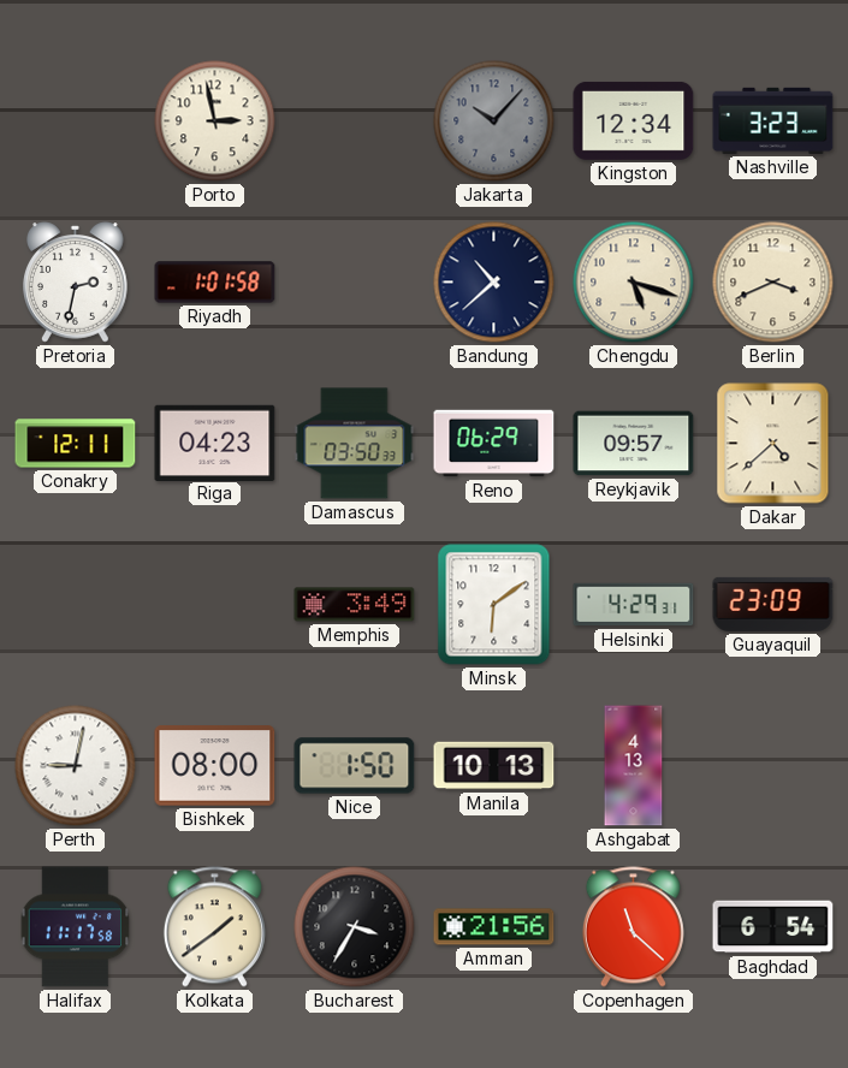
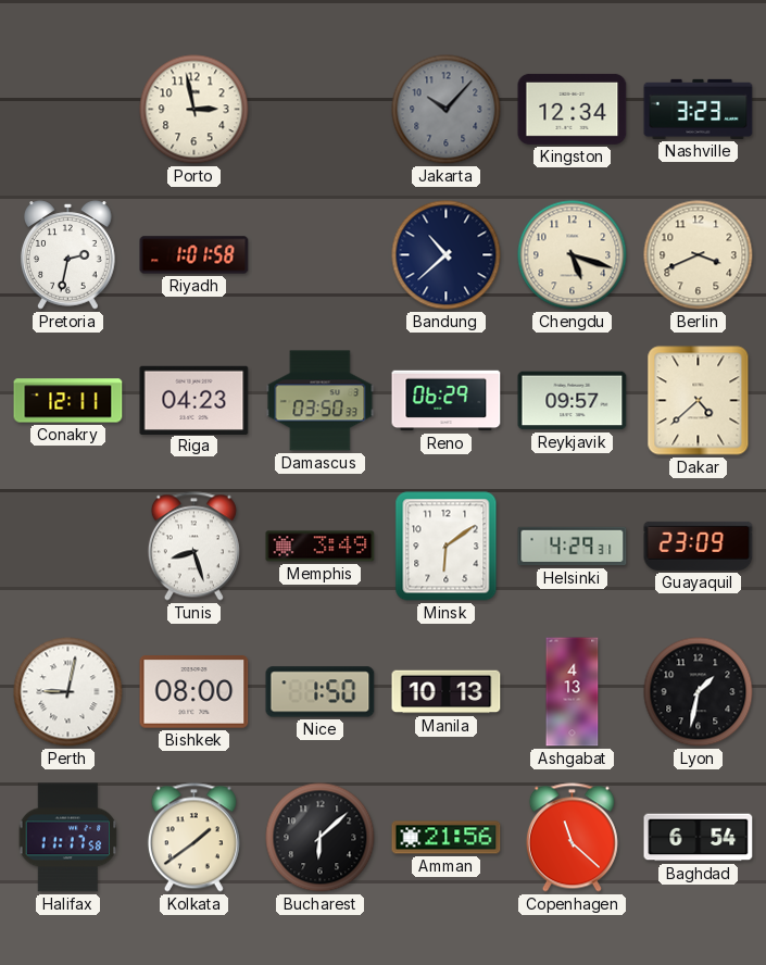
Tunis: none -> 8:27 (193, 547)
Lyon: none -> 1:32 (699, 692)
Bucharest: 3:35 -> 6:08 (321, 838)
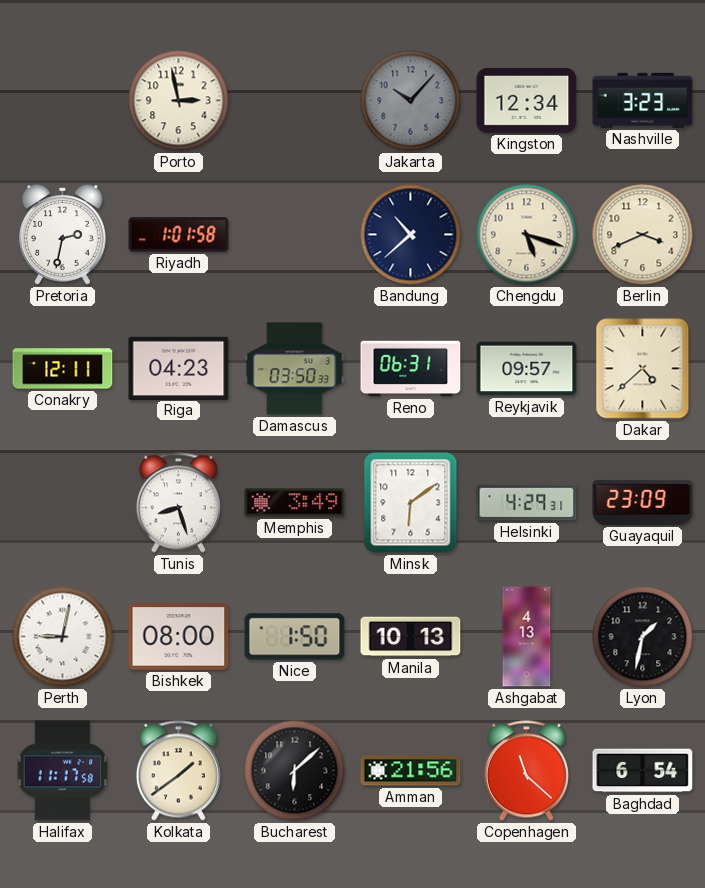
Reno: 06:29 -> 06:31 (411, 369)
